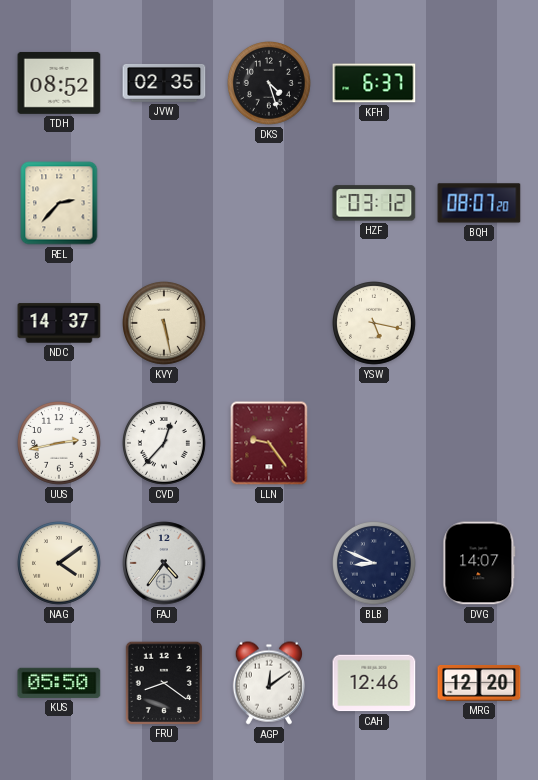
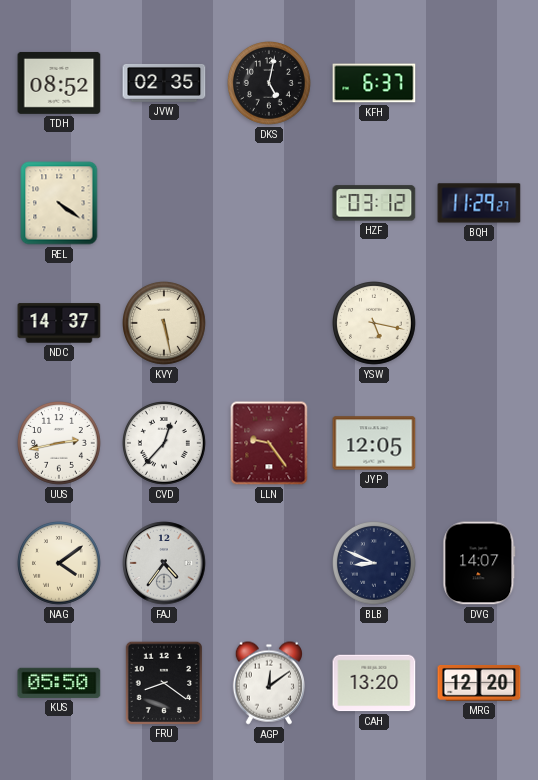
DKS: 4:27 -> 5:02 (270, 84)
REL: 2:37 -> 4:21 (59, 203)
BQH: 08:07 -> 11:29 (479, 203)
JYP: none -> 12:05 (374, 443)
CAH: 12:46 -> 13:20 (374, 683)
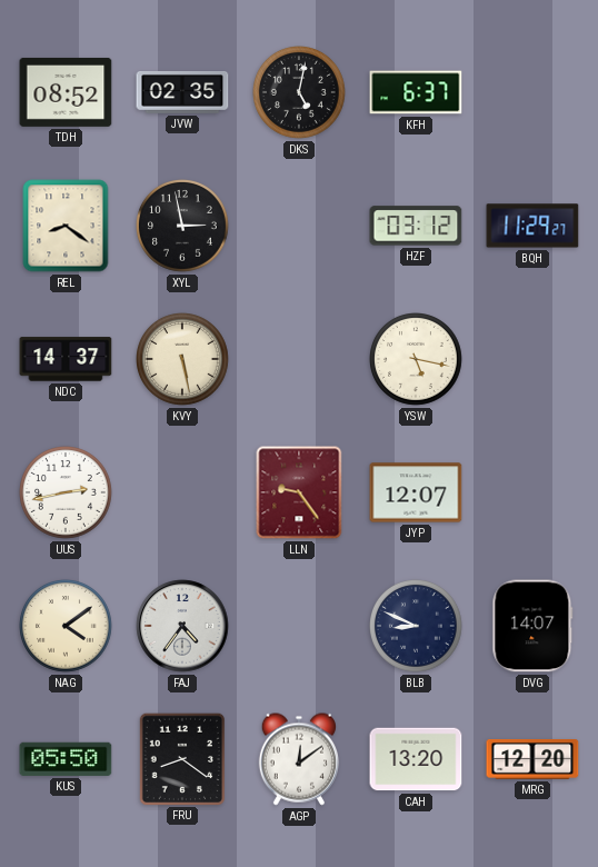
REL: 4:21 -> 8:21 (66, 226)
XYL: none -> 2:58 (183, 227)
CVD: 12:37 -> none (165, 444)
JYP: 12:05 -> 12:07 (416, 492)
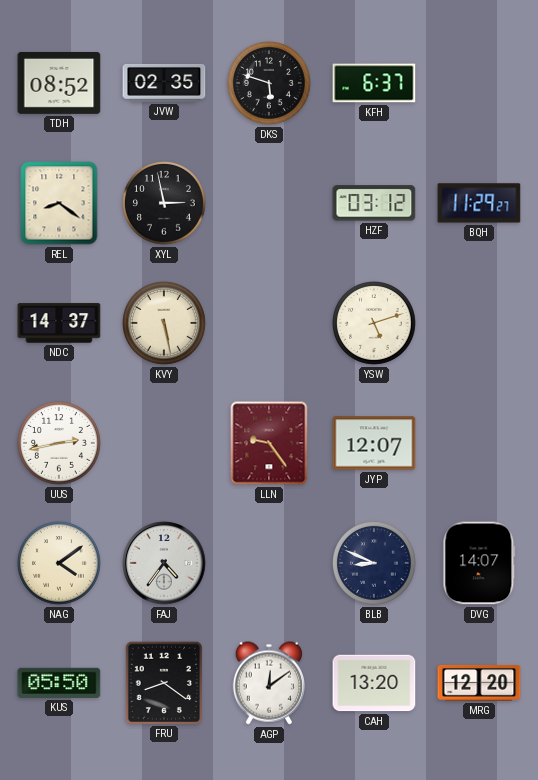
DKS: 5:02 -> 5:48 (270, 84)
YSW: 5:17 -> 5:12 (375, 324)
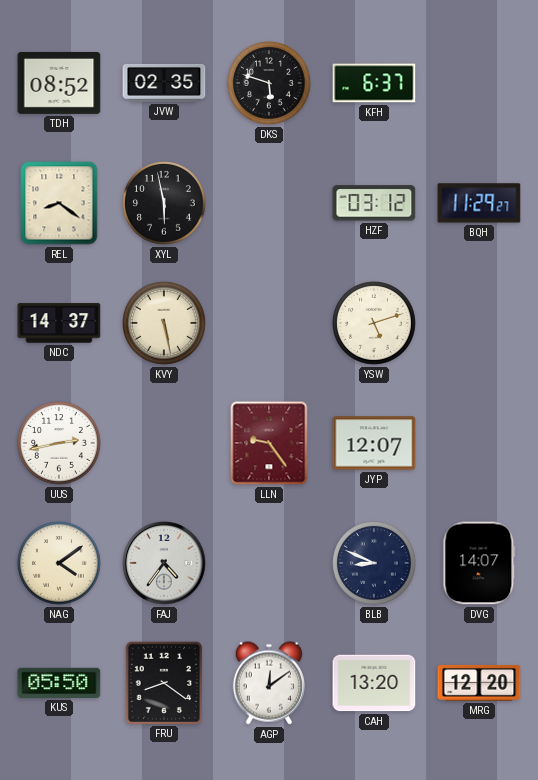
XYL: 2:58 -> 5:58 (165, 204)
